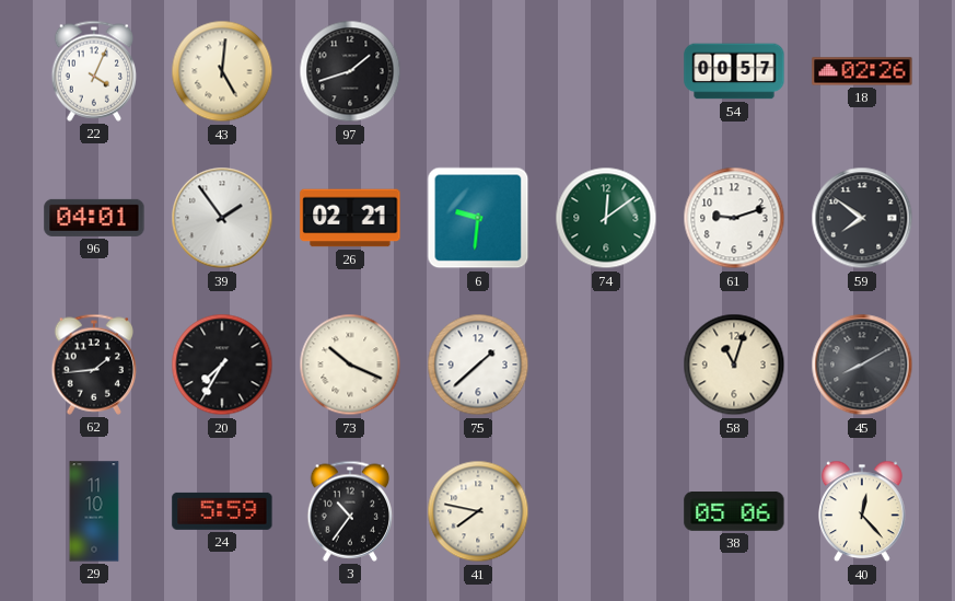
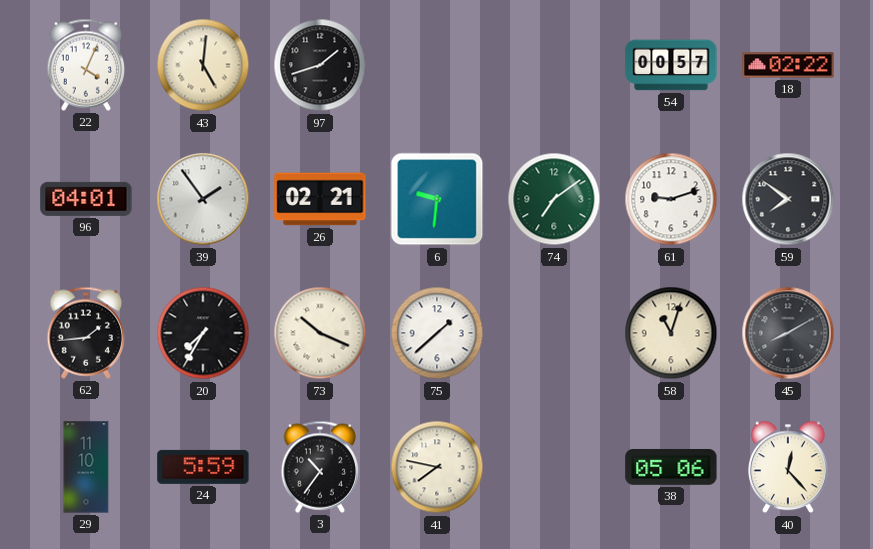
18: 02:26 -> 02:22 (788, 65)
74: 12:09 -> 7:09 (554, 199)
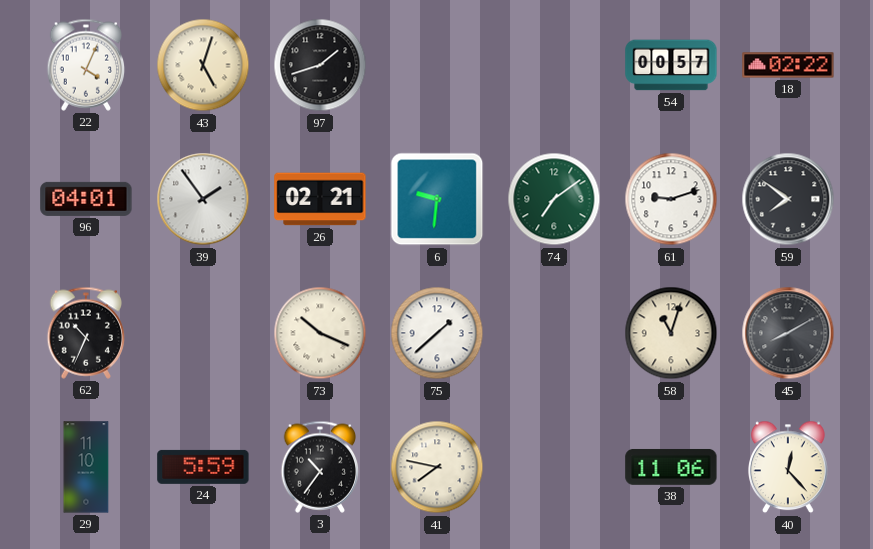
43: 5:01 -> 5:03 (203, 65)
62: 1:44 -> 10:34 (86, 333)
20: 7:35 -> none (203, 333)
38: 05:06 -> 11:06 (671, 467)
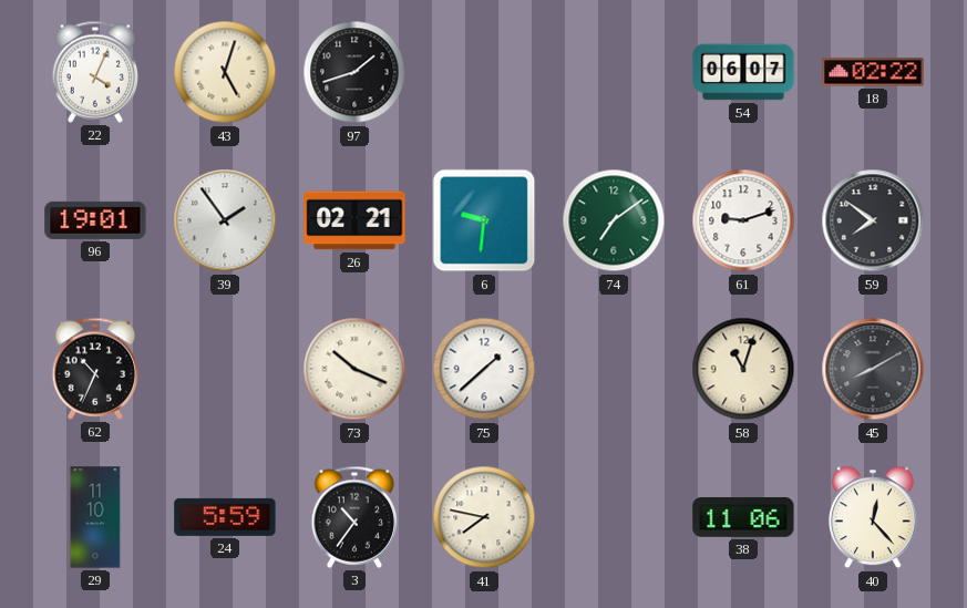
54: 00:57 -> 06:07 (743, 72)
96: 04:01 -> 19:01 (95, 220)
